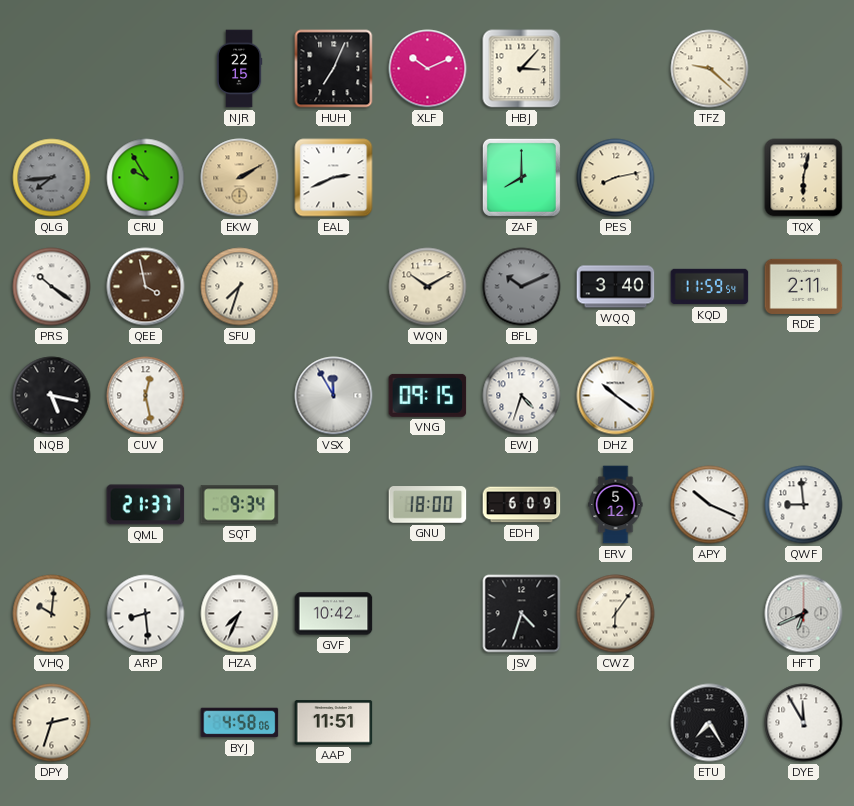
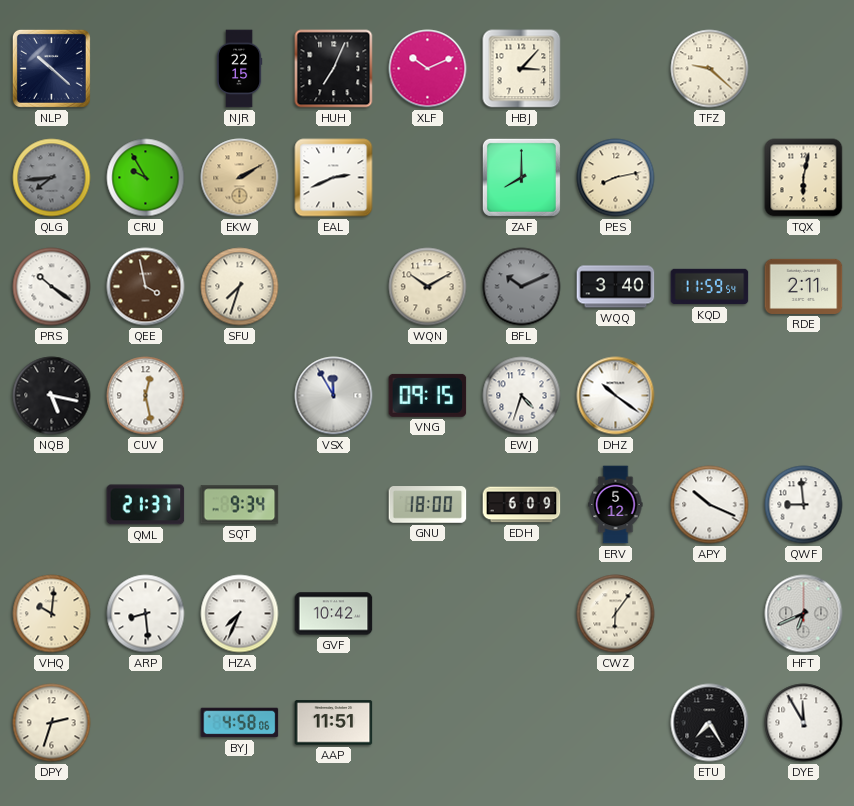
NLP: none -> 10:22 (51, 68)
JSV: 4:33 -> none (522, 614)
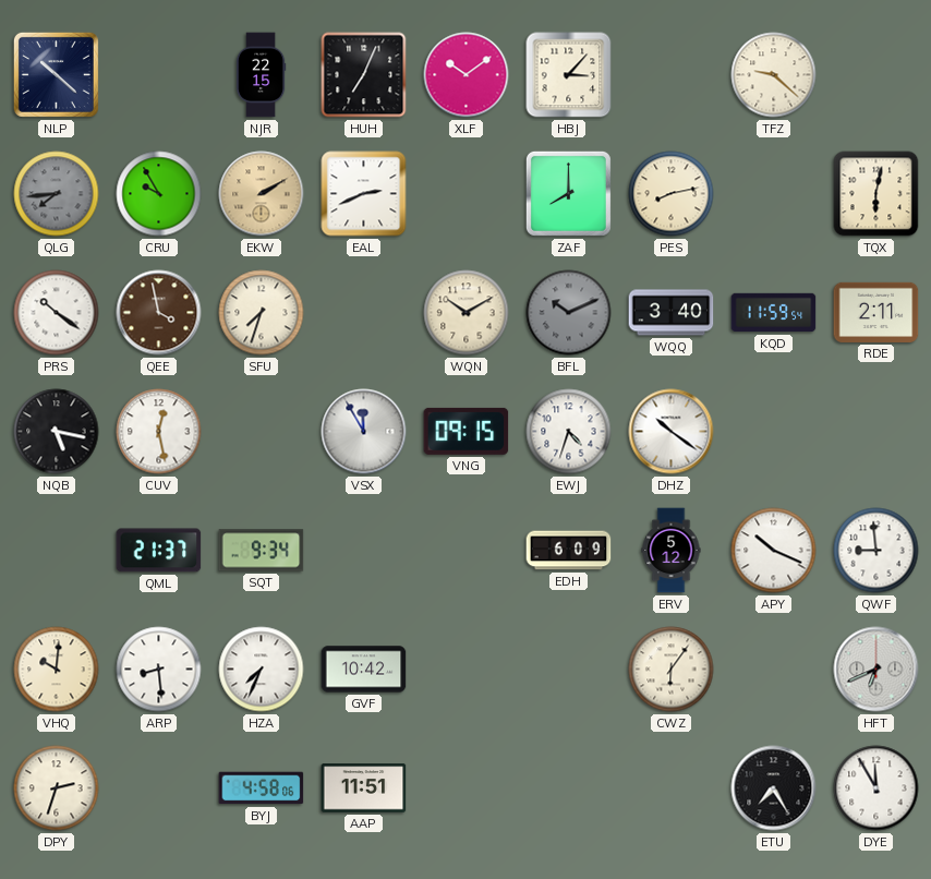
XLF: 10:11 -> 10:09 (467, 75)
GNU: 18:00 -> none (428, 505)
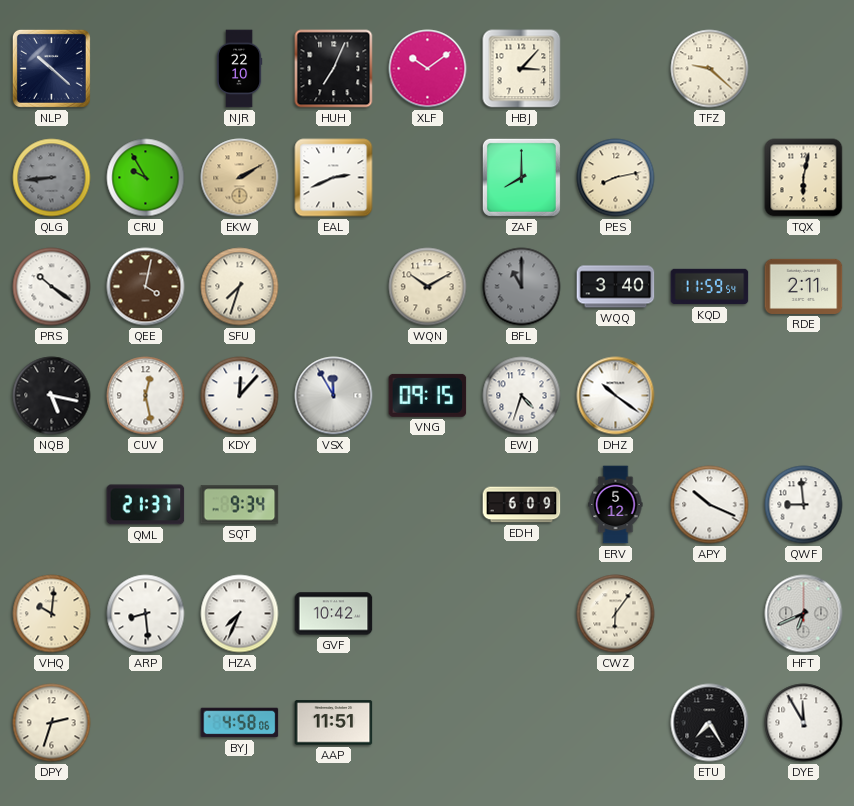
NJR: 22:15 -> 22:10 (239, 69)
QLG: 7:44 -> 8:44 (52, 178)
QEE: 3:58 -> 4:02 (146, 287)
BFL: 10:11 -> 11:00 (522, 287)
KDY: none -> 12:07 (240, 396)
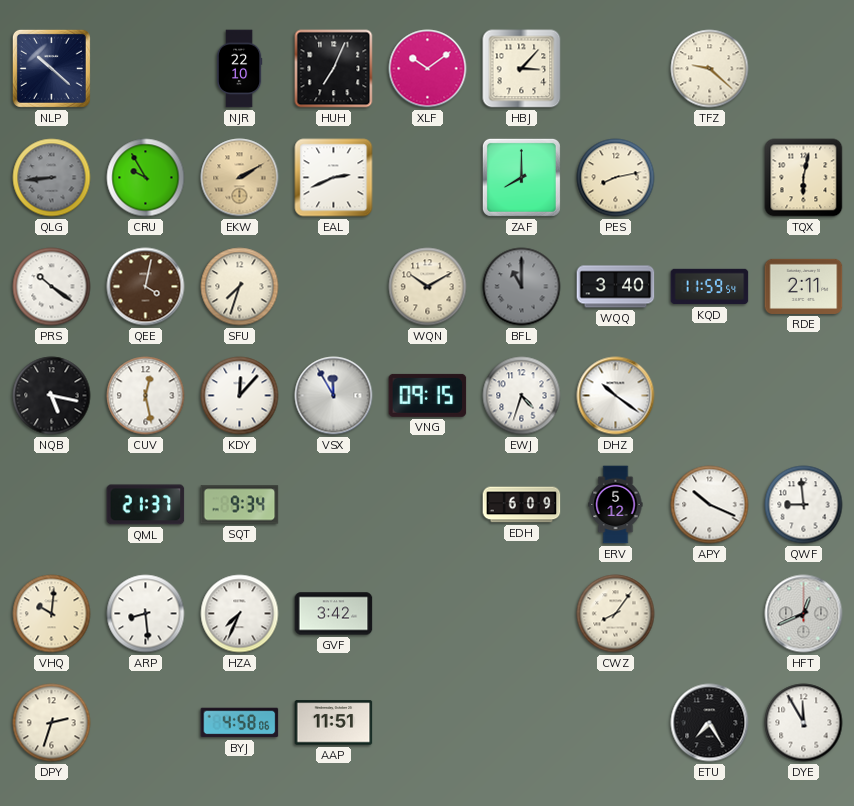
GVF: 10:42 -> 3:42 (334, 614)
CWZ: 6:06 -> 8:06 (616, 614)
HFT: 6:41 -> 12:41 (804, 614)
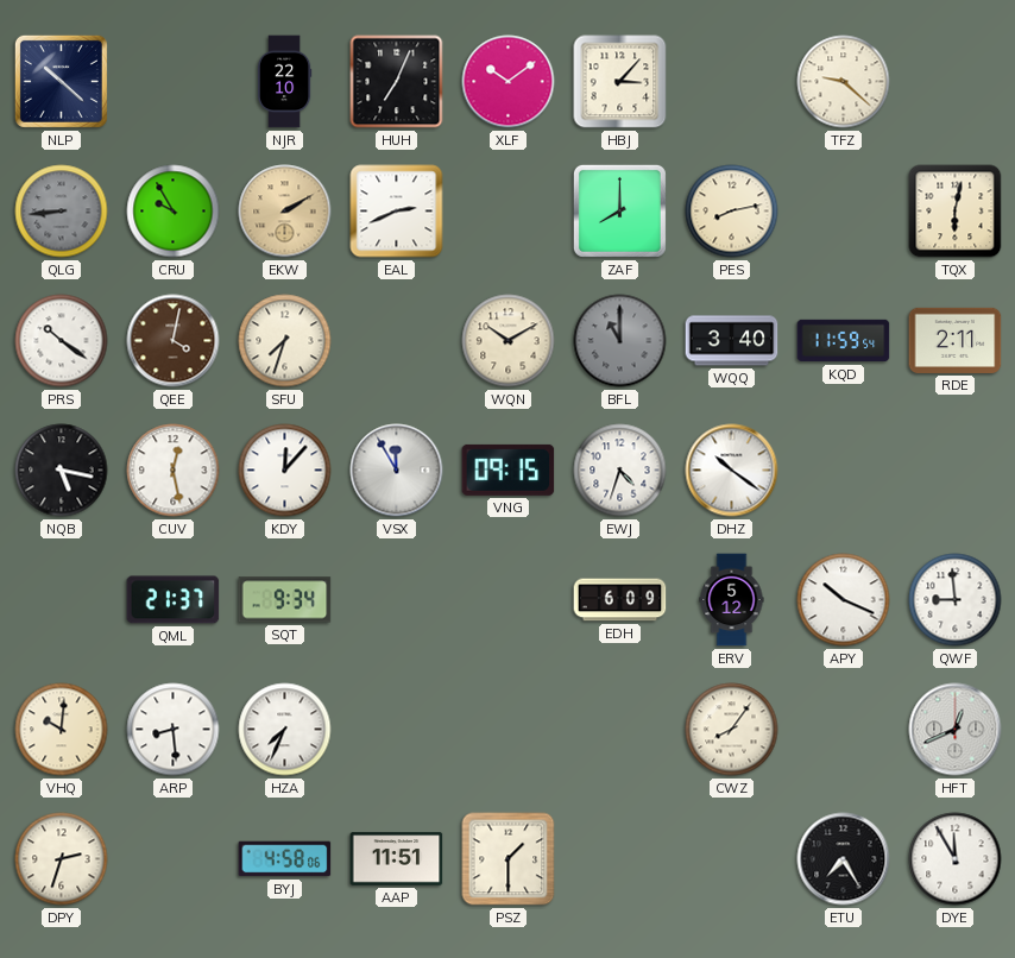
GVF: 3:42 -> none (334, 614)
PSZ: none -> 1:30 (509, 859)
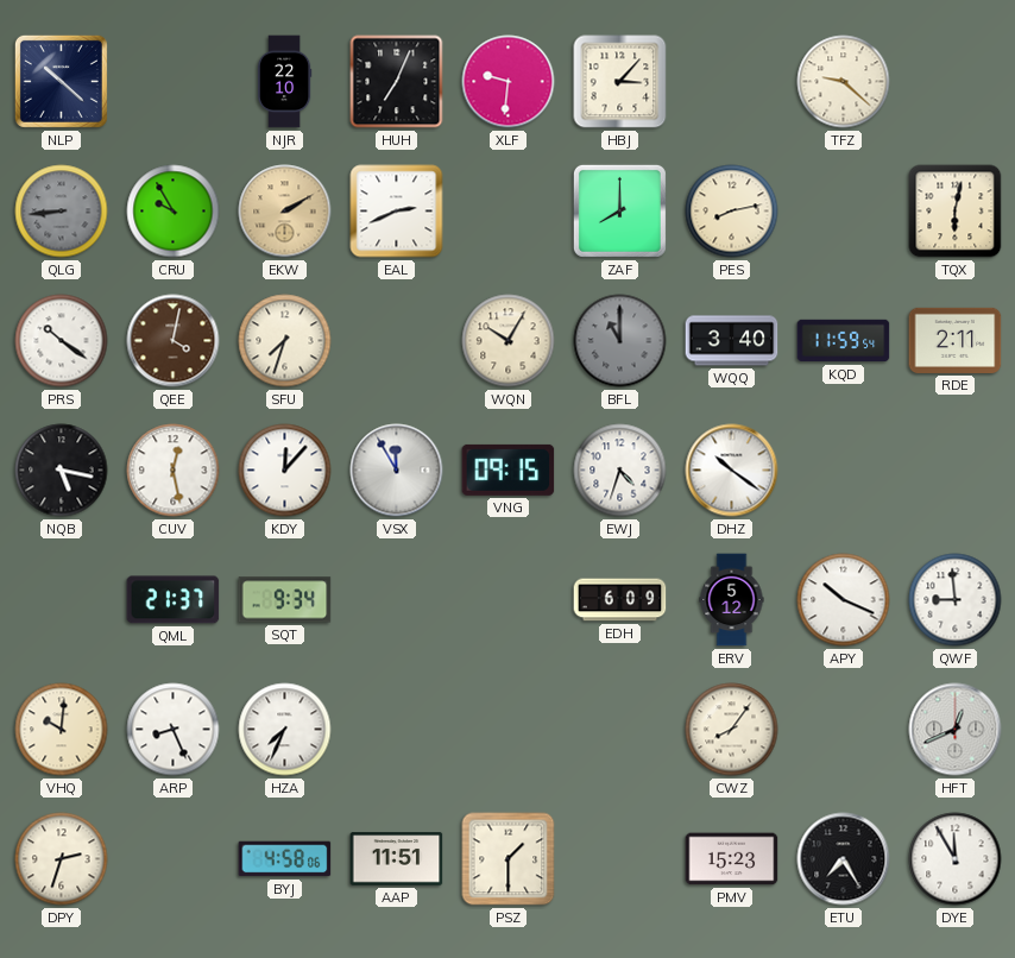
XLF: 10:09 -> 9:31 (509, 82)
WQN: 10:10 -> 10:05 (509, 341)
ARP: 8:29 -> 8:26 (174, 730)
PMV: none -> 15:23 (732, 859)
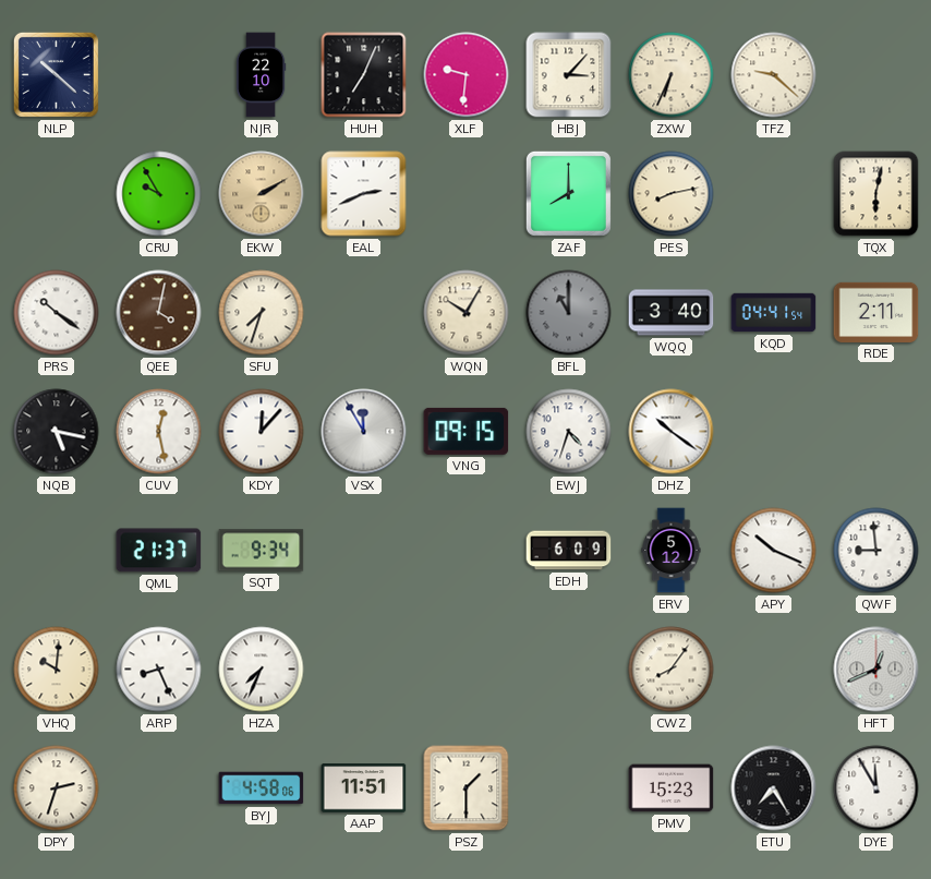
ZXW: none -> 6:34 (672, 75)
QLG: 8:44 -> none (62, 212)
KQD: 11:59 -> 04:41 (774, 313)
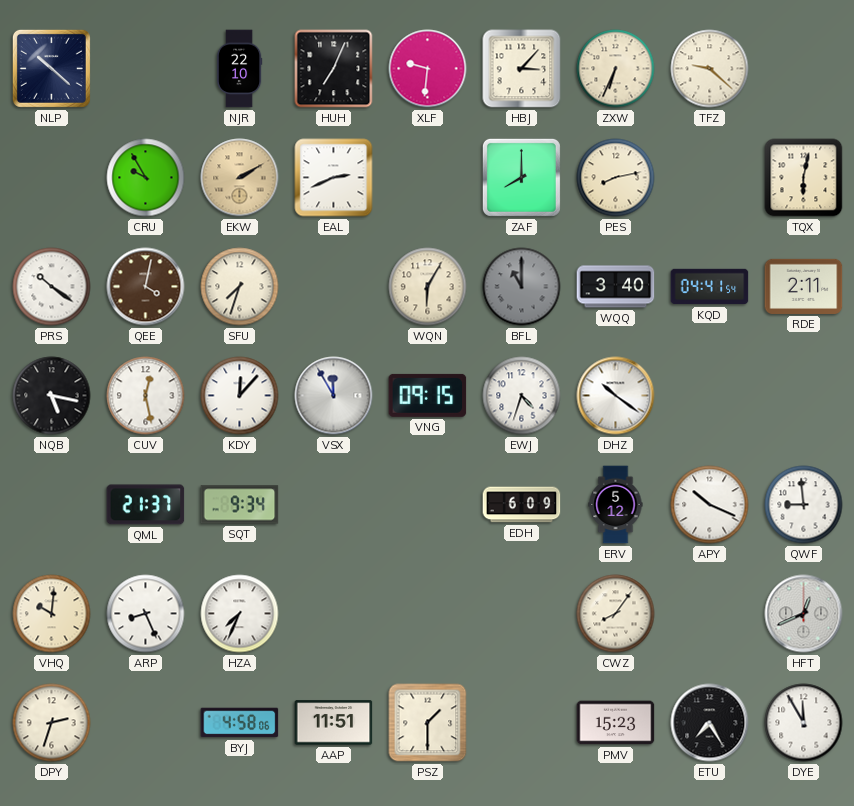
WQN: 10:05 -> 6:05 (428, 287)
